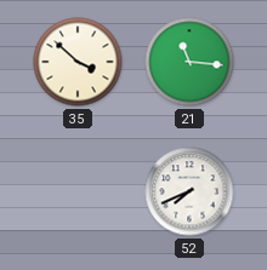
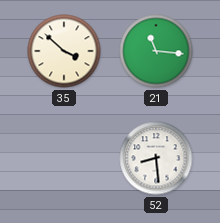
52: 7:41 -> 8:29 (156, 158)
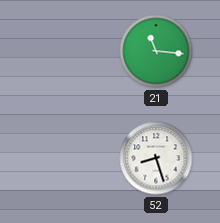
35: 3:52 -> none (64, 51)
52: 8:29 -> 8:27 (156, 158)
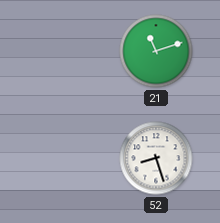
21: 11:16 -> 11:12 (156, 51)
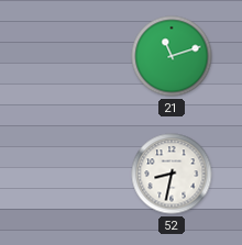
52: 8:27 -> 8:32 (172, 174)
